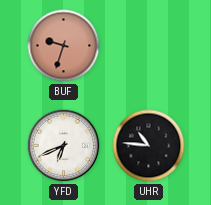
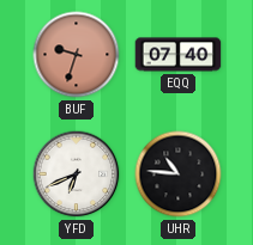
EQQ: none -> 07:40 (179, 55)
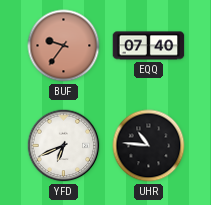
BUF: 9:33 -> 9:36 (64, 46)
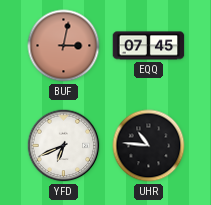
BUF: 9:36 -> 3:02 (64, 46)
EQQ: 07:40 -> 07:45 (149, 46)
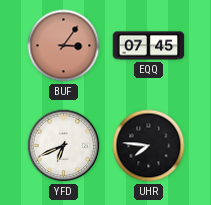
BUF: 3:02 -> 3:06 (64, 46)
UHR: 10:46 -> 7:46 (149, 146)
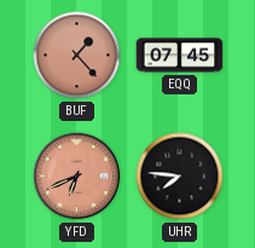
BUF: 3:06 -> 1:23 (77, 56)
YFD dial: white -> salmon (77, 177)
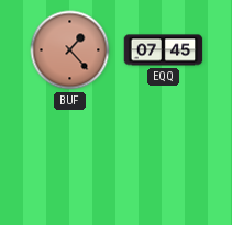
YFD: 6:41 -> none (77, 177)
UHR: 7:46 -> none (180, 177)
